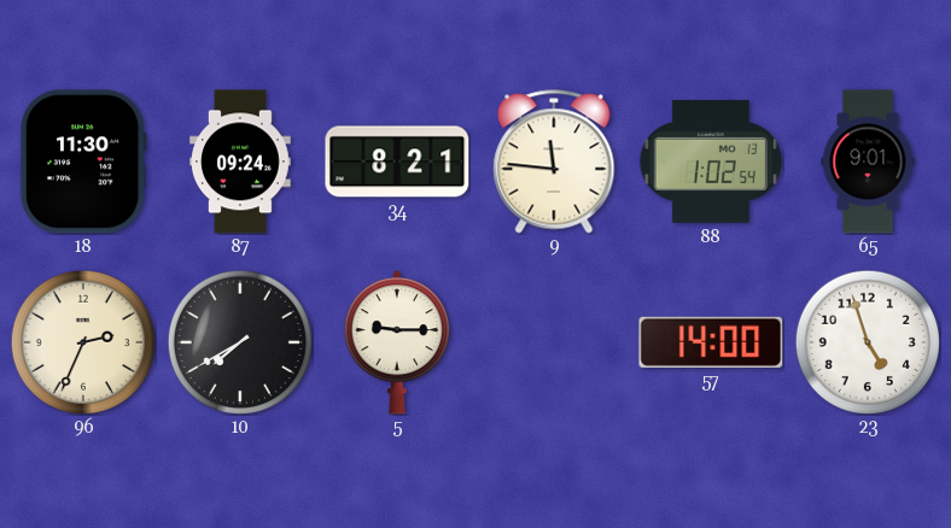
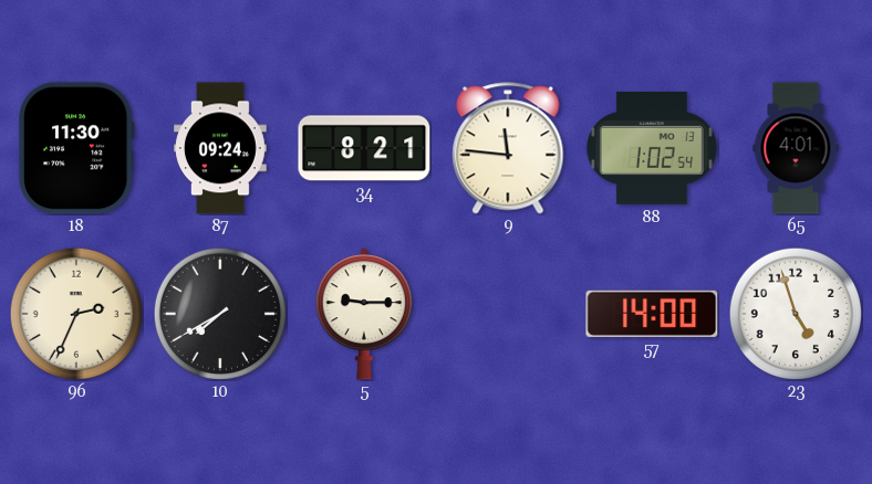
65: 9:01 -> 4:01 (796, 148)
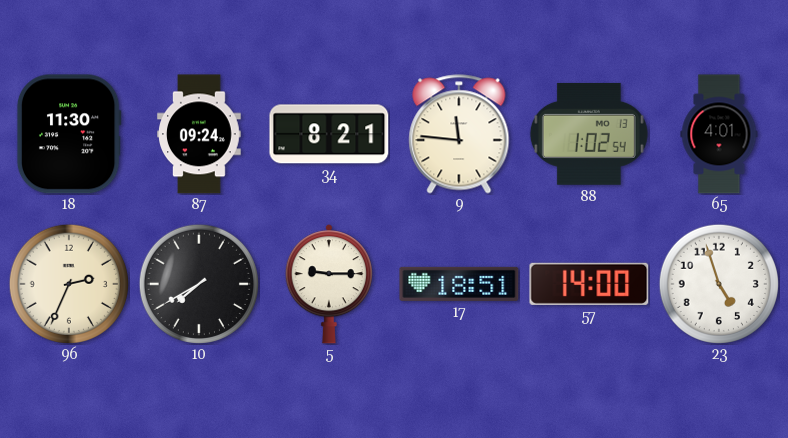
17: none -> 18:51 (459, 284)
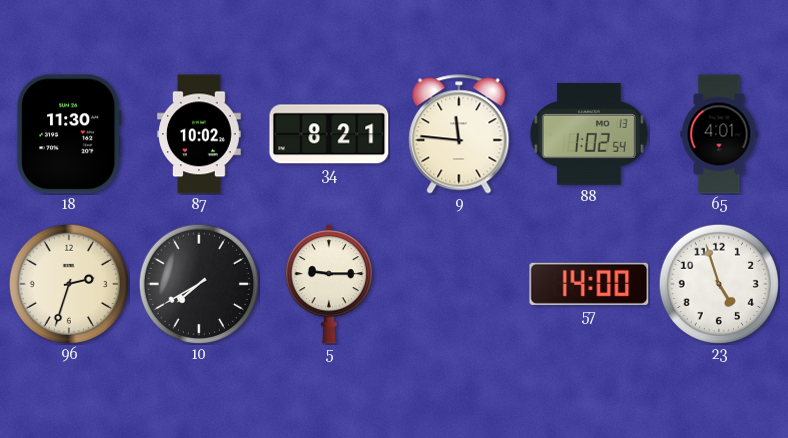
87: 09:24 -> 10:02 (200, 134)
96: 2:34 -> 2:33 (68, 283)
17: 18:51 -> none (459, 284)
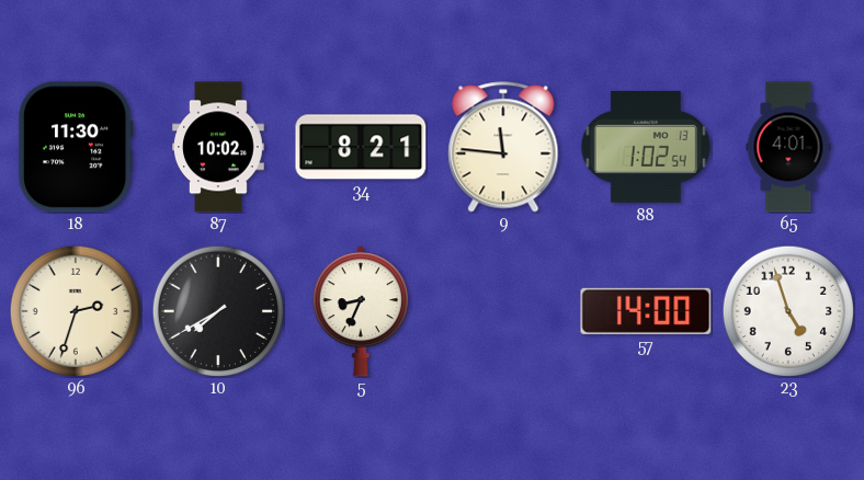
5: 9:15 -> 8:34 (361, 311)
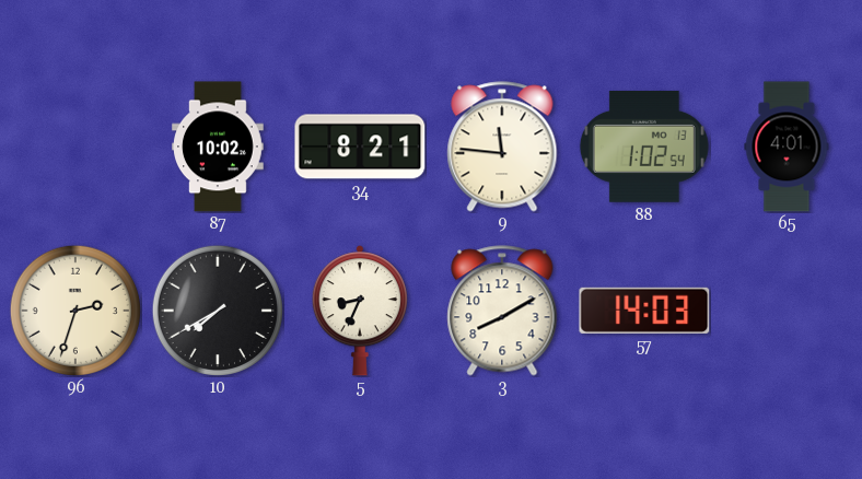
18: 11:30 -> none (76, 147)
3: none -> 8:10 (502, 311)
57: 14:00 -> 14:03 (644, 311)
23: 4:57 -> none (787, 310)
